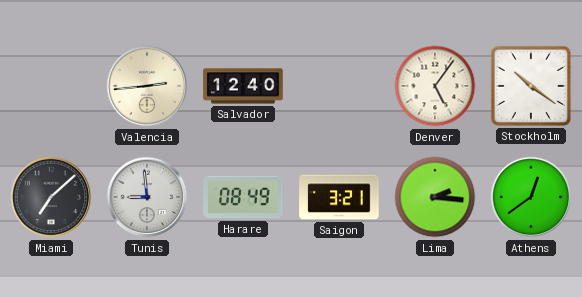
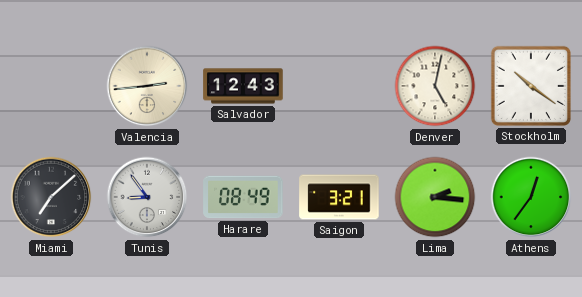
Salvador: 12:40 -> 12:43 (243, 86)
Denver: 5:06 -> 5:02 (435, 86)
Tunis: 8:59 -> 8:54 (147, 197)
Athens: 12:39 -> 12:36 (531, 197)
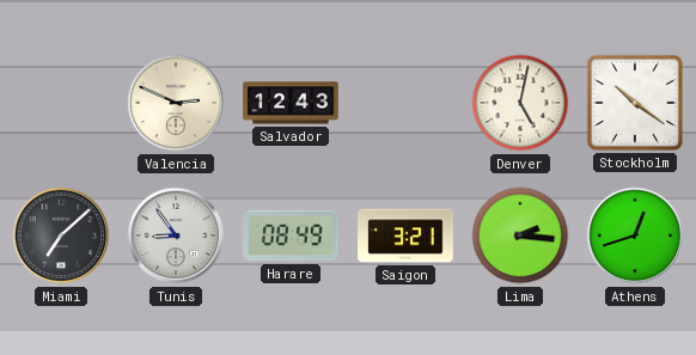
Valencia: 2:44 -> 2:49 (176, 103)
Athens: 12:36 -> 12:42 (635, 235)
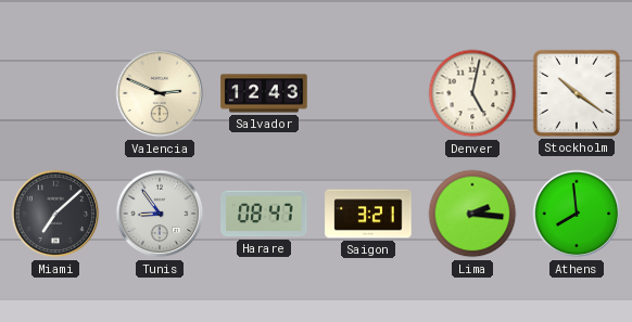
Harare: 08:49 -> 08:47 (264, 214)
Athens: 12:42 -> 7:59 (577, 214)
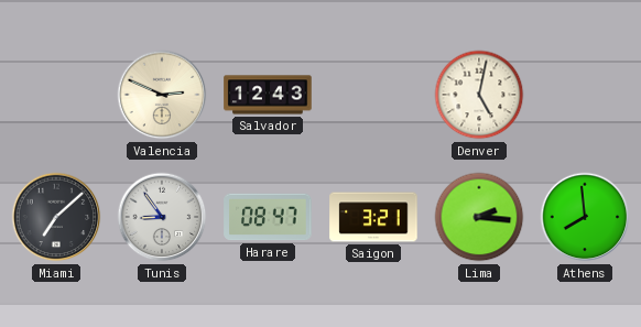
Stockholm: 10:21 -> none (577, 93)
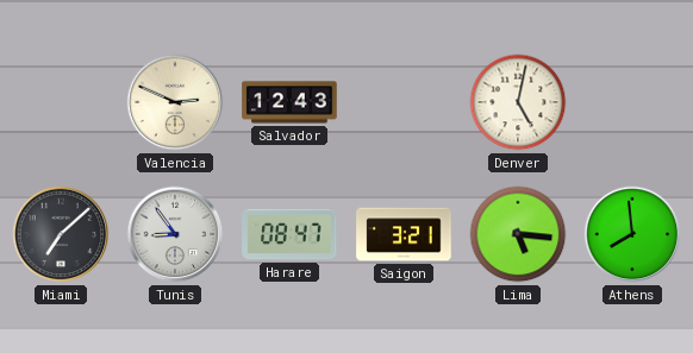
Lima: 2:16 -> 5:16 (518, 234)
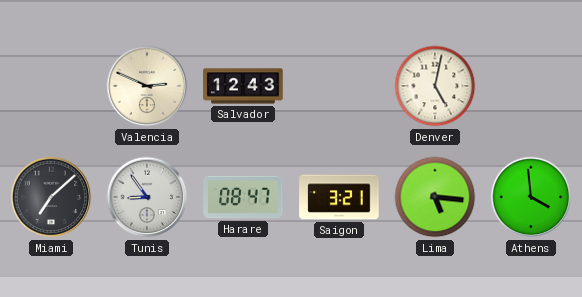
Athens: 7:59 -> 3:59 (531, 197)
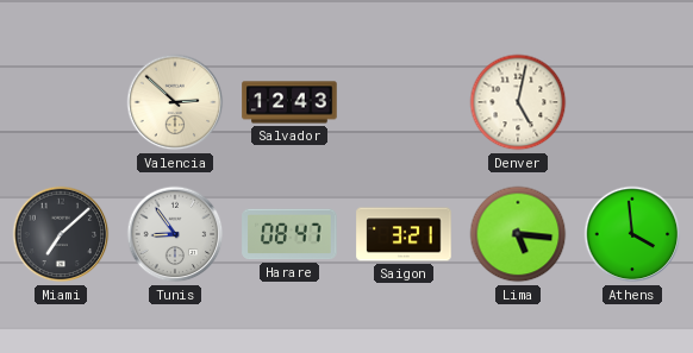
Valencia: 2:49 -> 2:52 (175, 102)
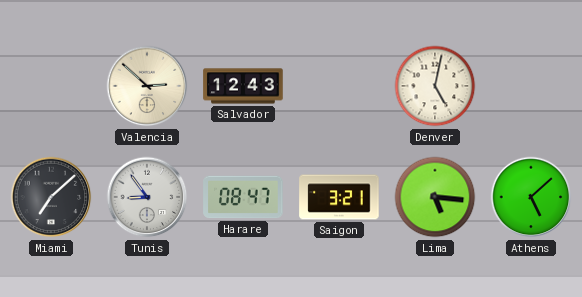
Athens: 3:59 -> 5:08 (531, 197)
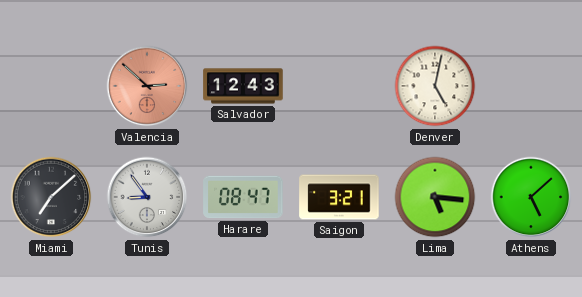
Valencia dial: cream -> salmon (147, 86)
